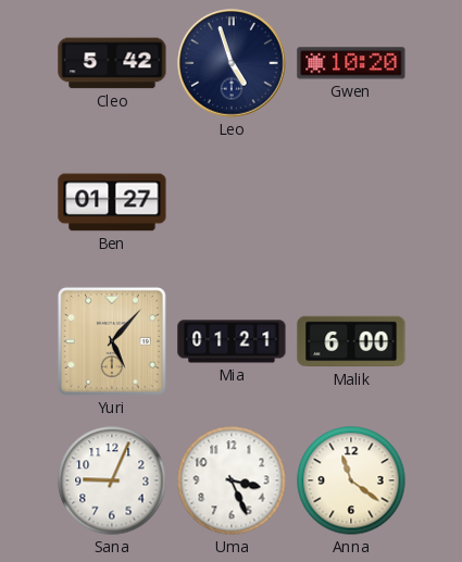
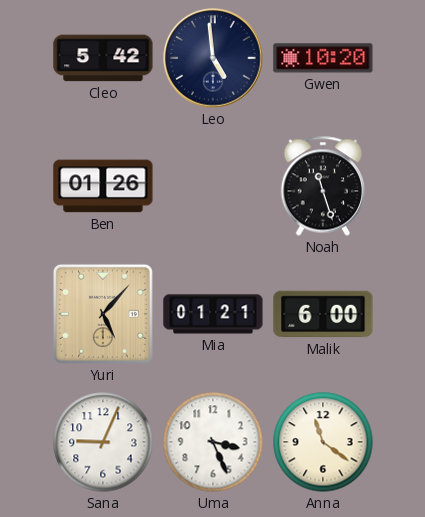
Leo: 4:57 -> 4:59 (213, 58)
Ben: 01:27 -> 01:26 (103, 186)
Noah: none -> 11:27 (322, 186)
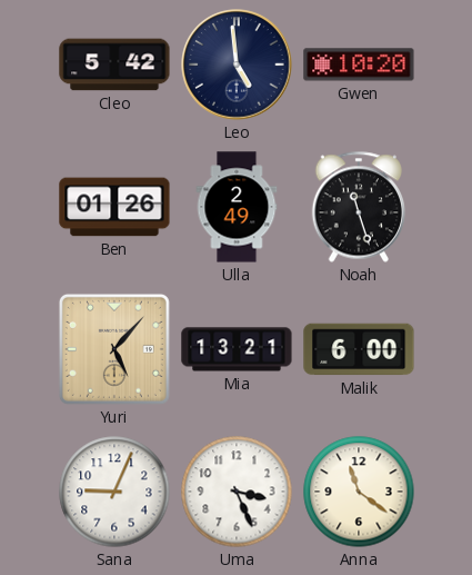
Ulla: none -> 2:49 (237, 207)
Mia: 01:21 -> 13:21 (237, 349)
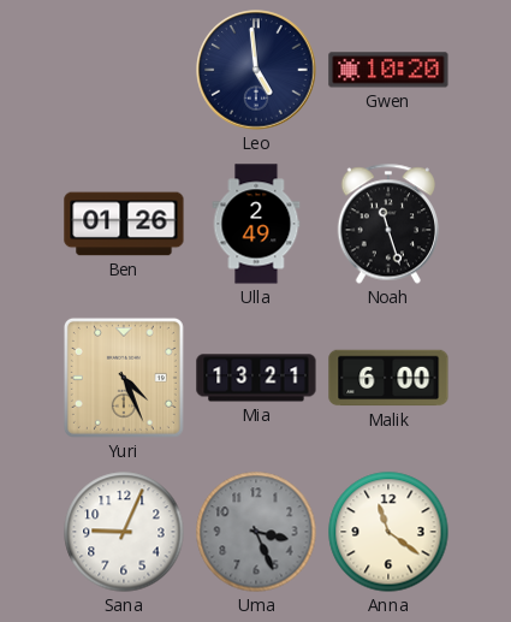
Cleo: 5:42 -> none (114, 65)
Yuri: 5:07 -> 4:26 (124, 378)
Uma dial: white -> grey (256, 532)
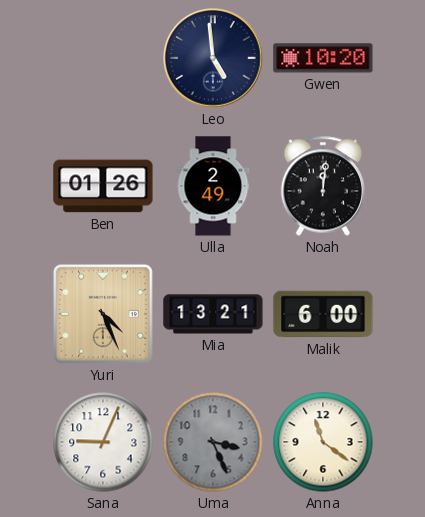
Noah: 11:27 -> 12:01 (322, 186)
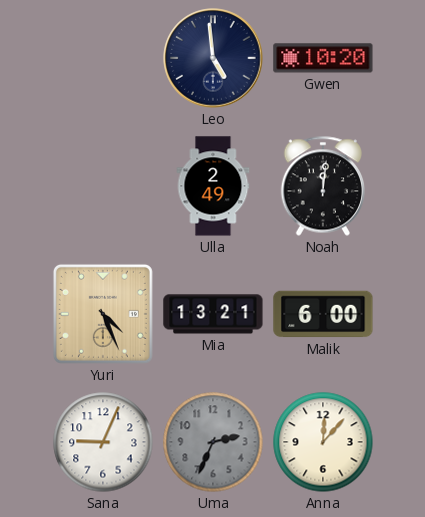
Ben: 01:26 -> none (103, 186)
Uma: 3:26 -> 2:34 (213, 442)
Anna: 11:21 -> 12:07 (323, 442)
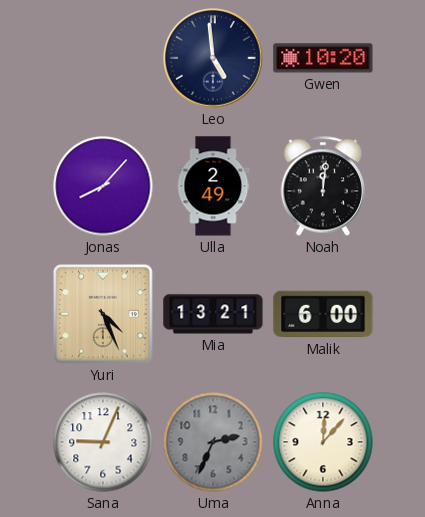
Jonas: none -> 8:07 (103, 186)
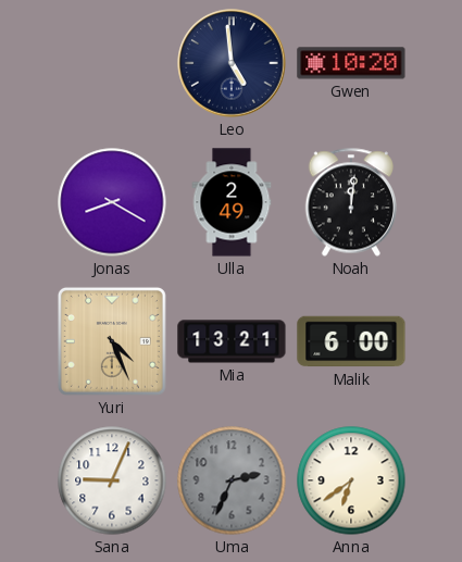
Jonas: 8:07 -> 8:20 (112, 202)
Anna: 12:07 -> 6:39 (351, 480)
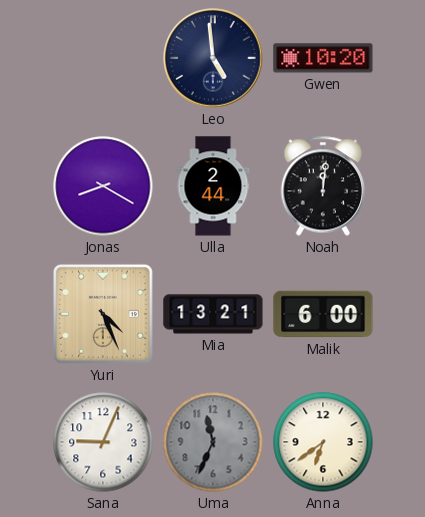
Ulla: 2:49 -> 2:44 (213, 186)
Uma: 2:34 -> 11:34 (213, 442)
